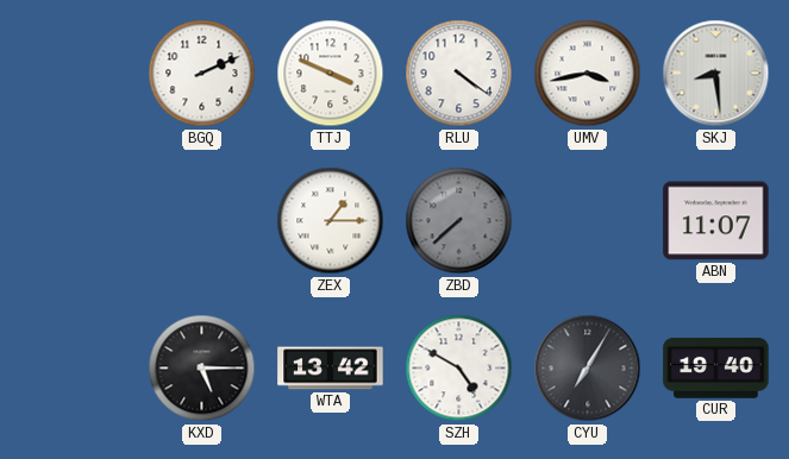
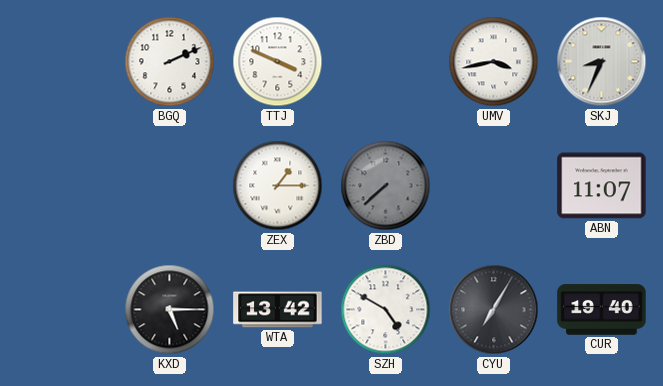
RLU: 4:21 -> none (459, 74)
SKJ: 8:29 -> 8:34 (602, 62)
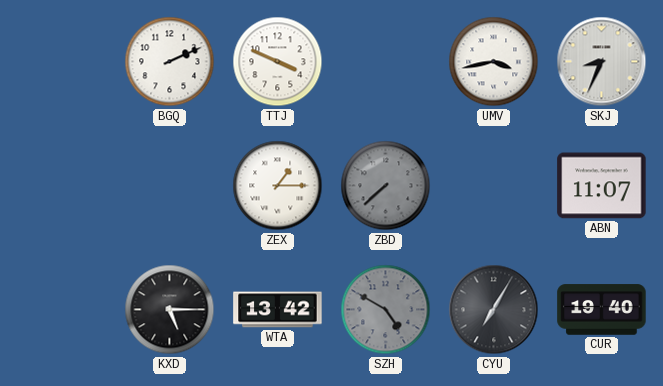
SZH dial: white -> grey (386, 310)
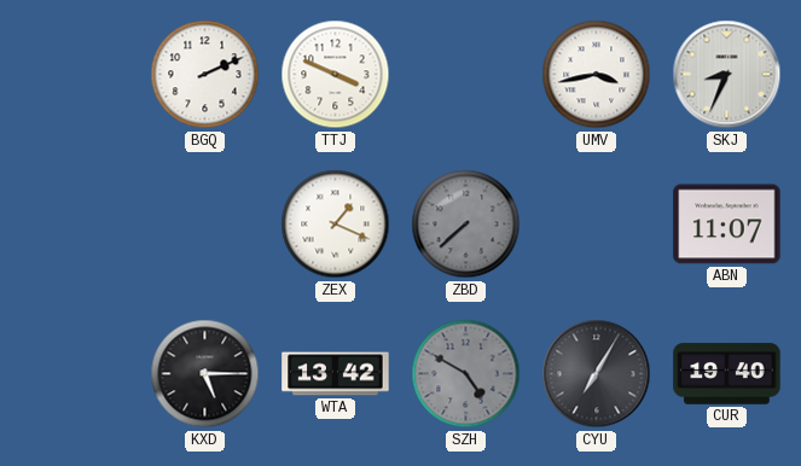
ZEX: 1:15 -> 1:19 (336, 225)
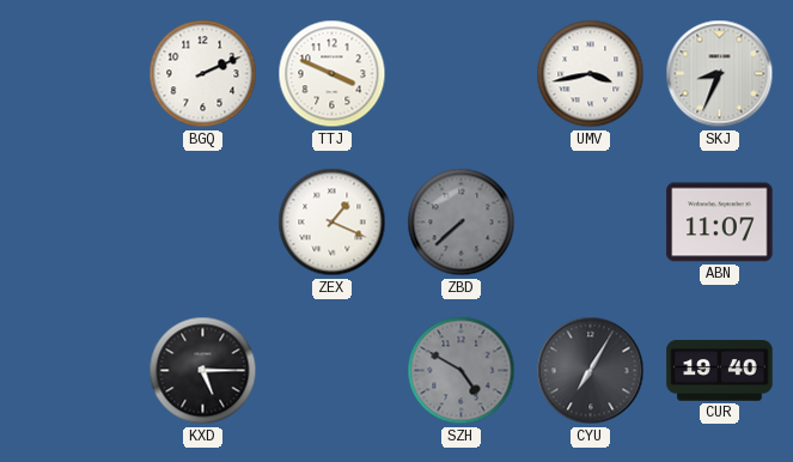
WTA: 13:42 -> none (336, 374)
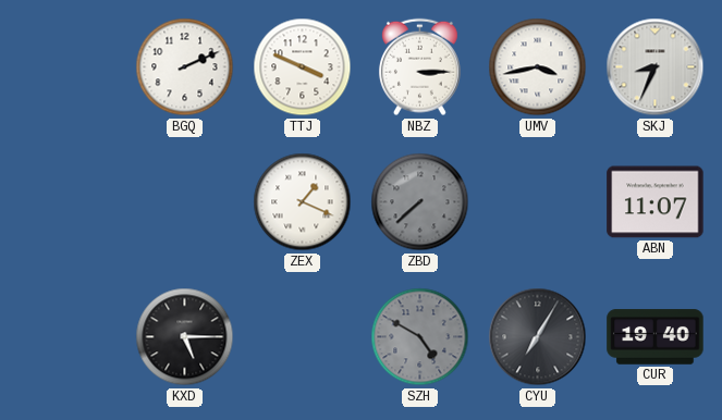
NBZ: none -> 3:15 (419, 67)
